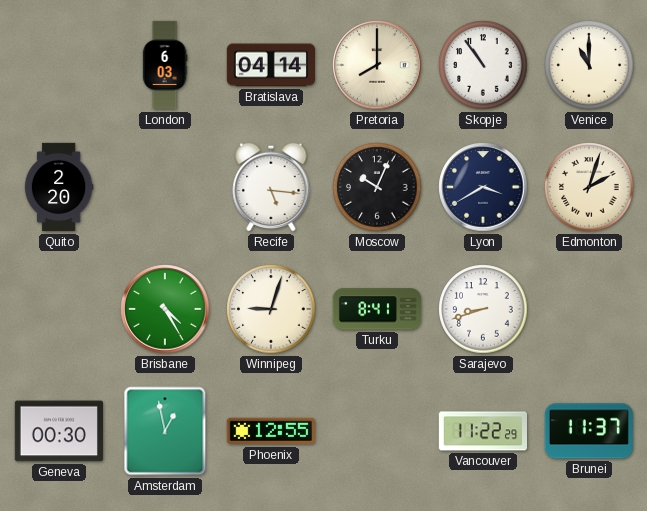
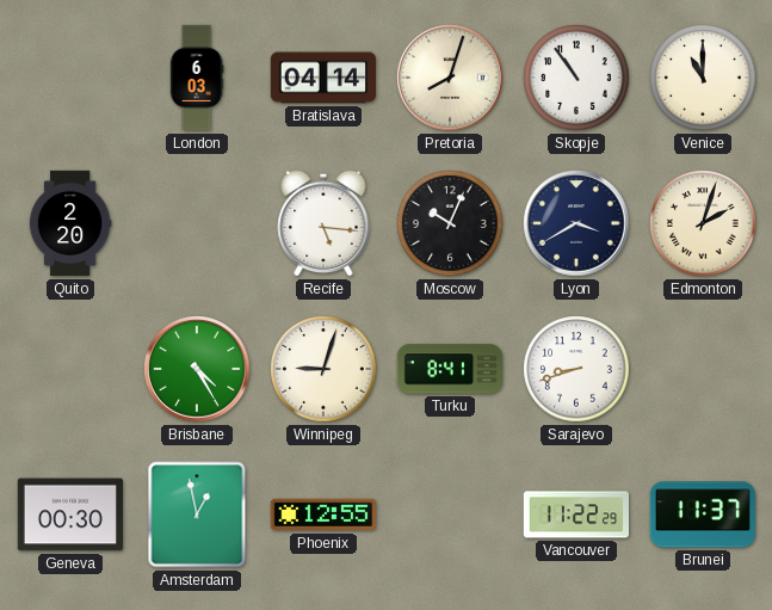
Pretoria: 8:00 -> 8:03 (450, 78)
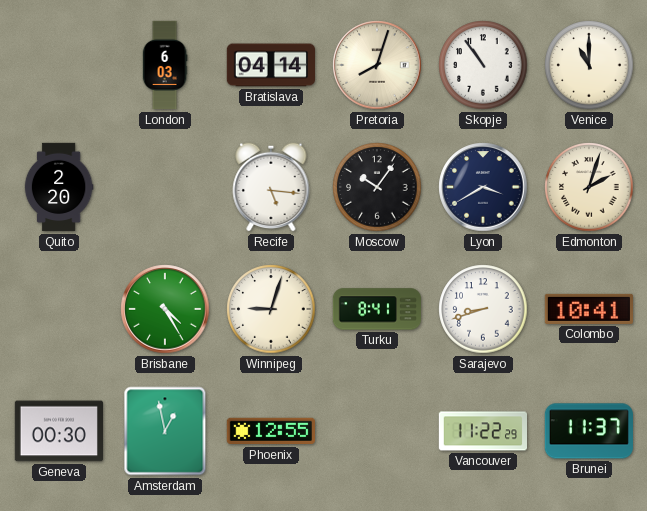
Moscow: 10:04 -> 10:06 (377, 187)
Colombo: none -> 10:41 (588, 309)
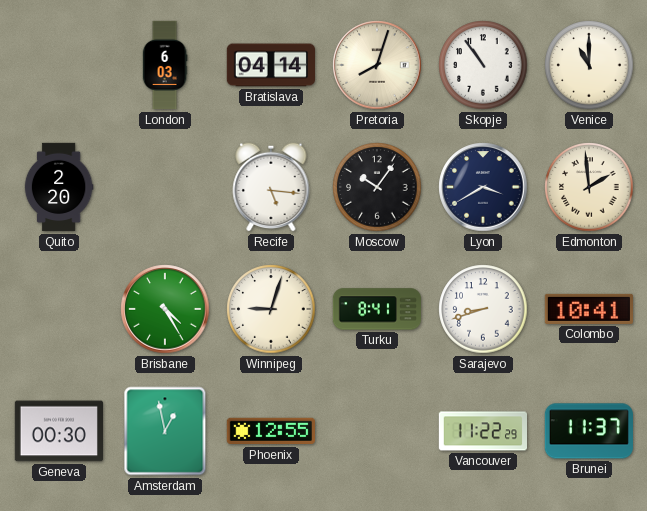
Edmonton: 2:03 -> 1:59 (589, 187)
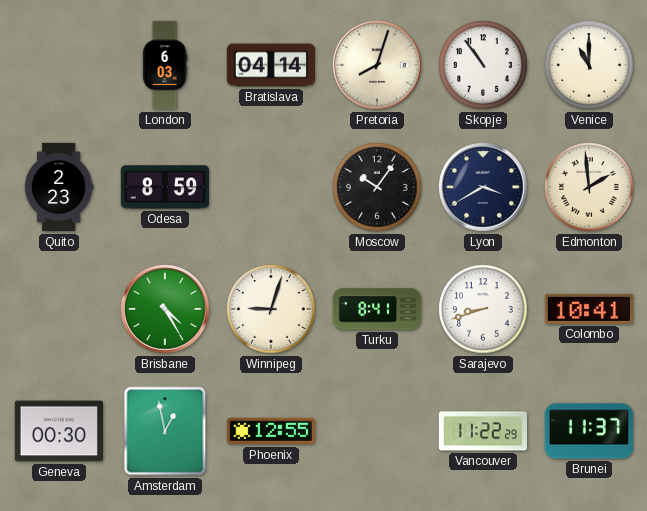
Quito: 2:20 -> 2:23 (59, 187)
Odesa: none -> 8:59 (164, 187)
Recife: 5:16 -> none (271, 187)
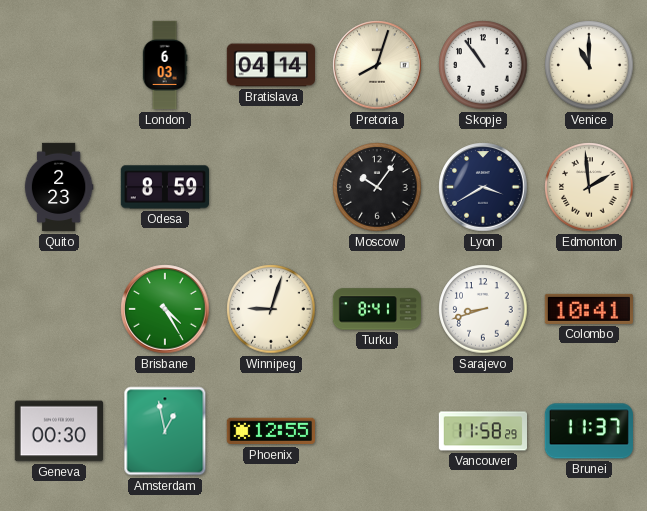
Vancouver: 11:22 -> 11:58 (482, 431)
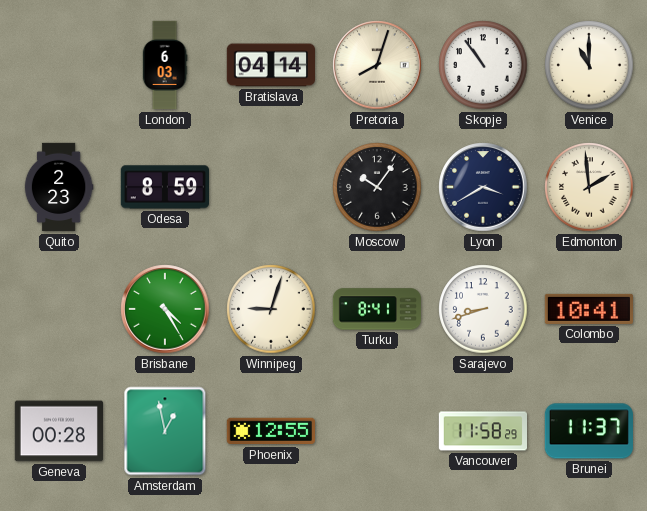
Geneva: 00:30 -> 00:28 (58, 431)
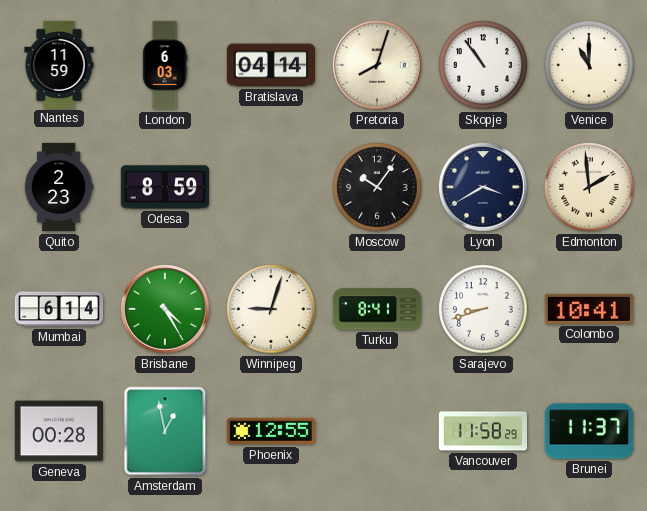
Nantes: none -> 11:59 (59, 64)
Mumbai: none -> 6:14 (59, 309)
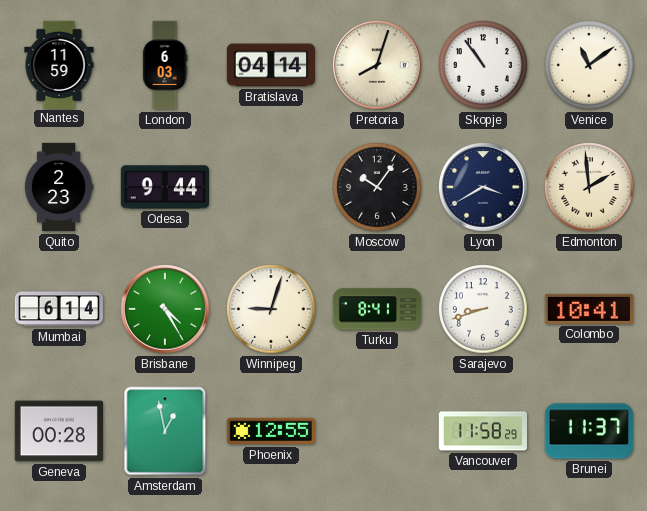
Venice: 11:00 -> 11:09 (589, 65)
Odesa: 8:59 -> 9:44 (164, 187)
